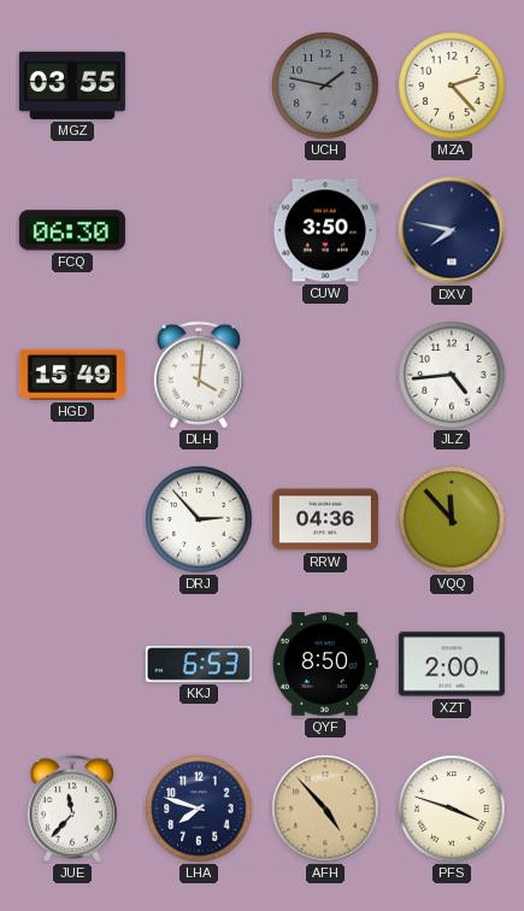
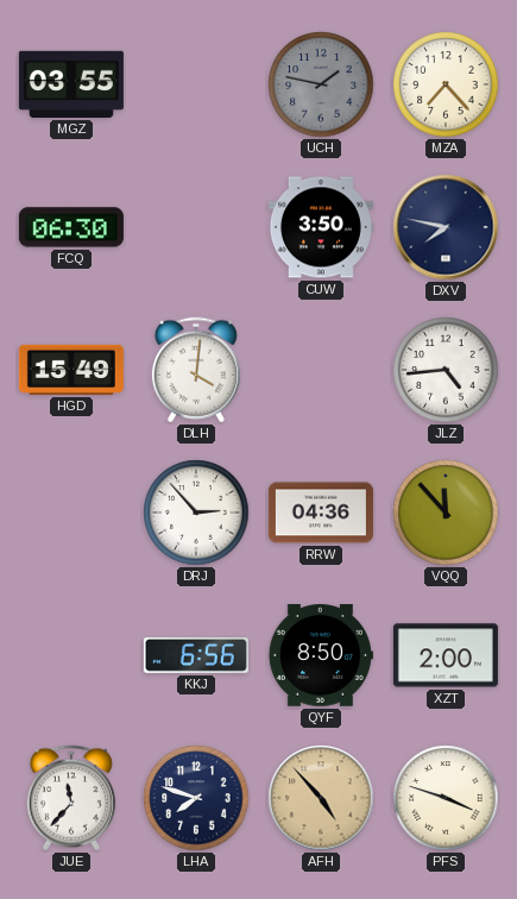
MZA: 2:23 -> 7:23 (446, 84)
KKJ: 6:53 -> 6:56 (196, 656)
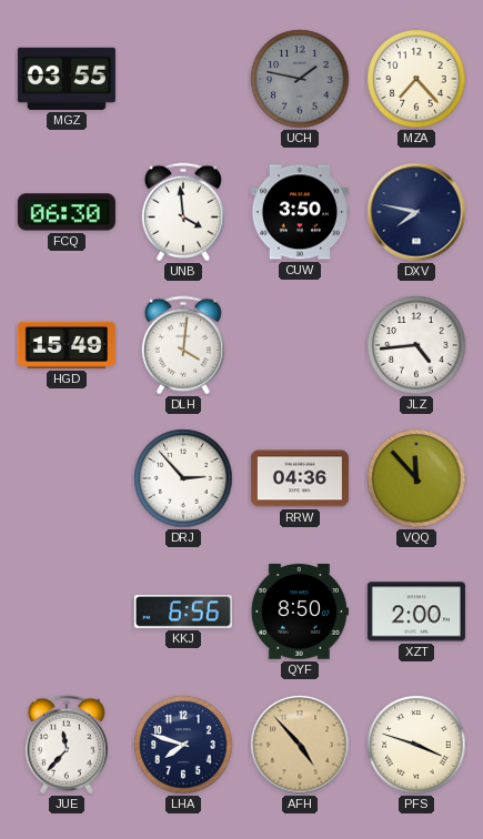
UNB: none -> 3:59 (183, 212)
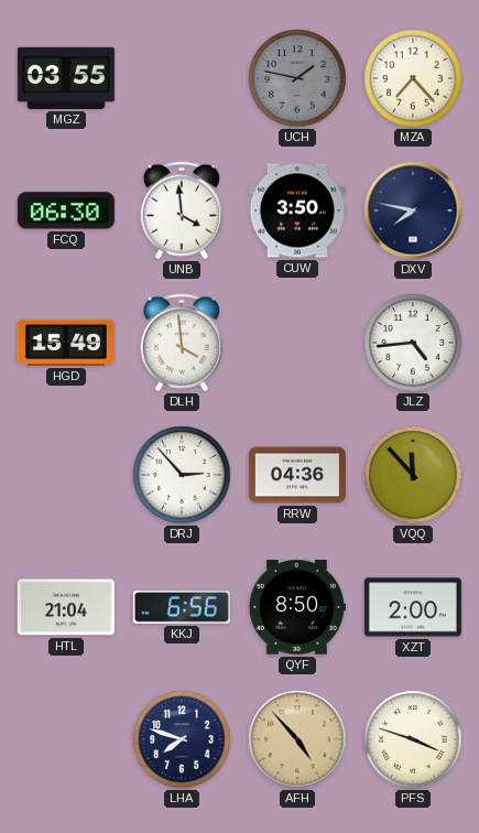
DLH: 4:01 -> 3:59 (182, 343)
HTL: none -> 21:04 (66, 607)
JUE: 11:37 -> none (67, 745)
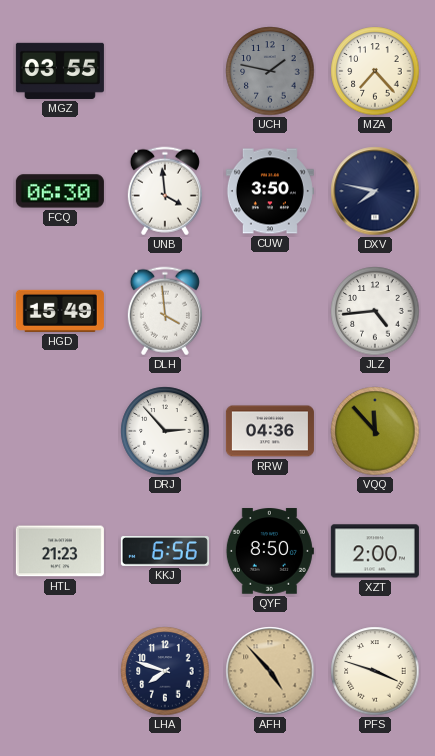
HTL: 21:04 -> 21:23 (60, 551)
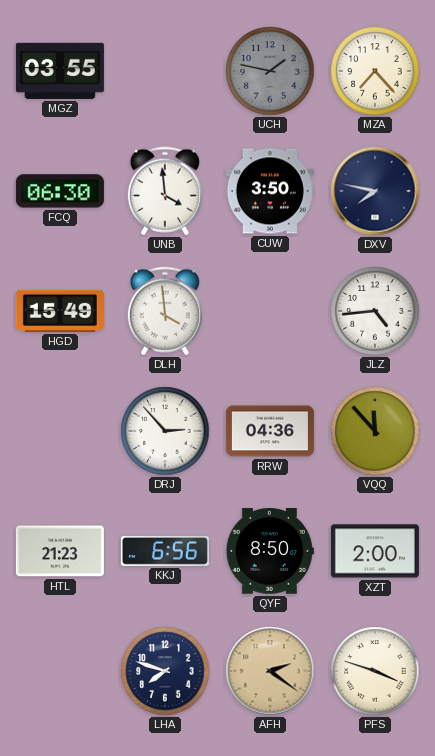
AFH: 4:53 -> 2:21 (270, 671)
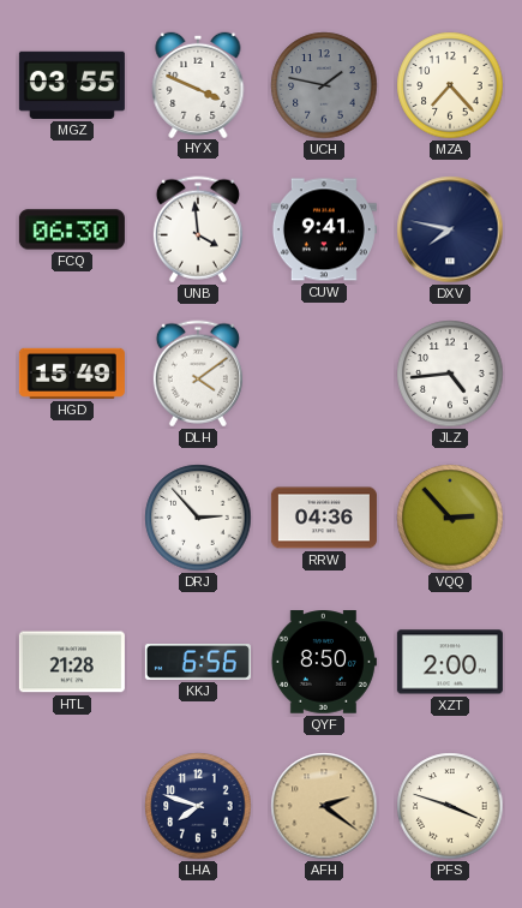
HYX: none -> 3:49 (198, 84)
CUW: 3:50 -> 9:41 (324, 229)
DLH: 3:59 -> 4:09 (198, 374)
VQQ: 11:53 -> 2:53 (450, 518)
HTL: 21:23 -> 21:28 (72, 662)
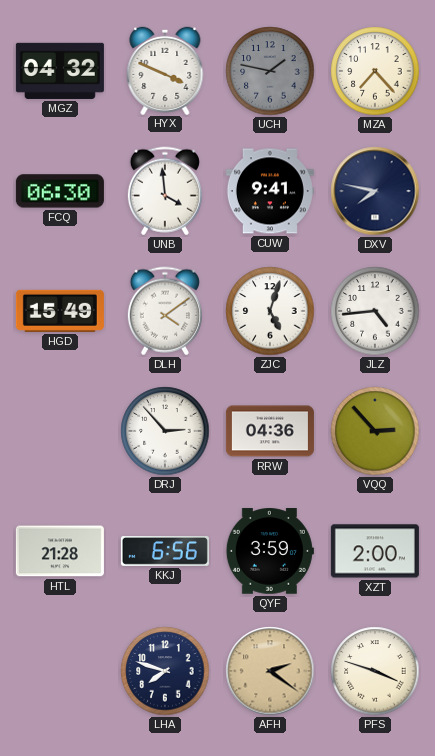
MGZ: 03:55 -> 04:32 (60, 71)
ZJC: none -> 5:03 (270, 311)
QYF: 8:50 -> 3:59 (270, 551)
